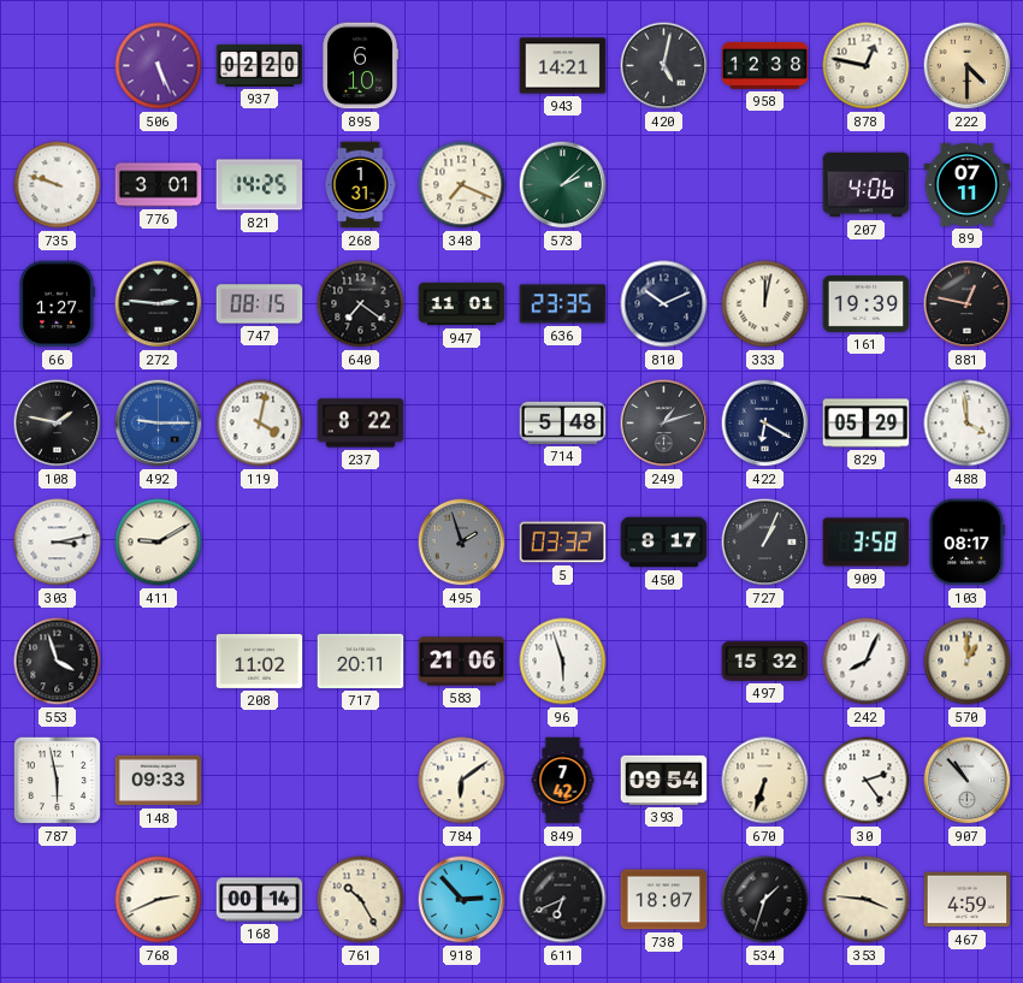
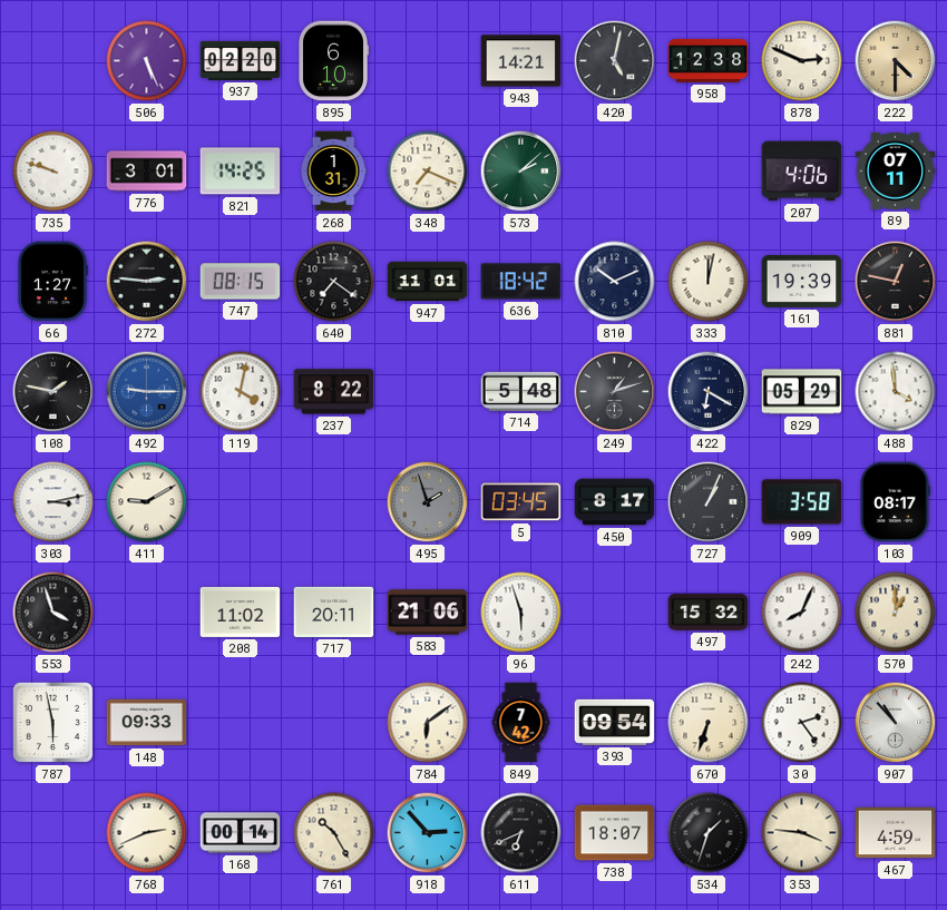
878: 12:47 -> 2:49 (802, 61)
636: 23:35 -> 18:42 (521, 282)
5: 03:32 -> 03:45 (521, 502)
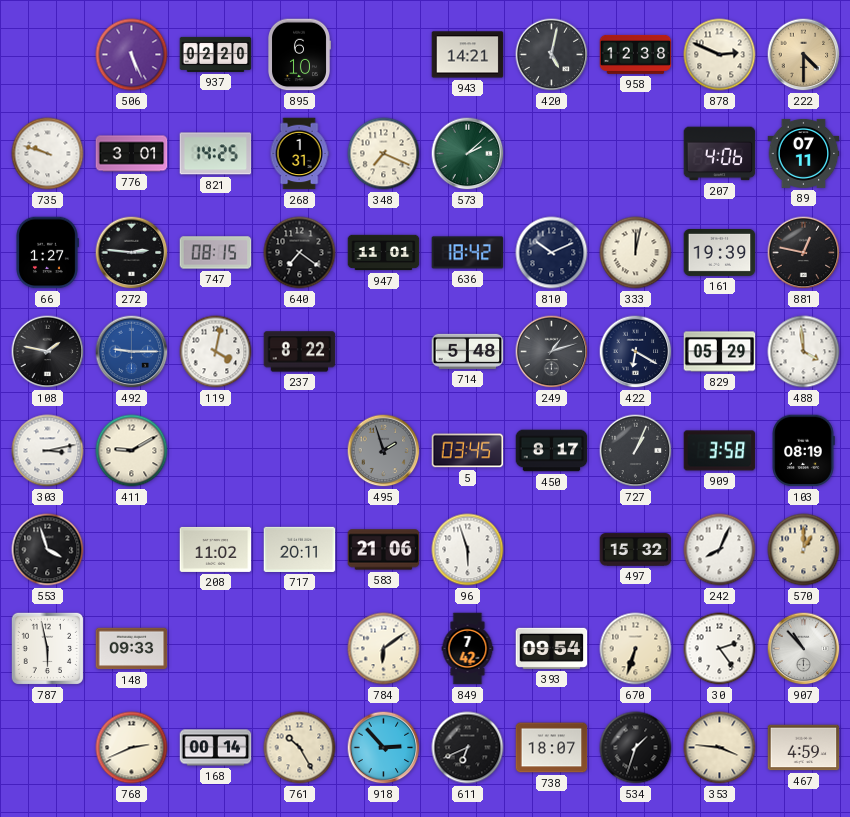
103: 08:17 -> 08:19 (803, 451)
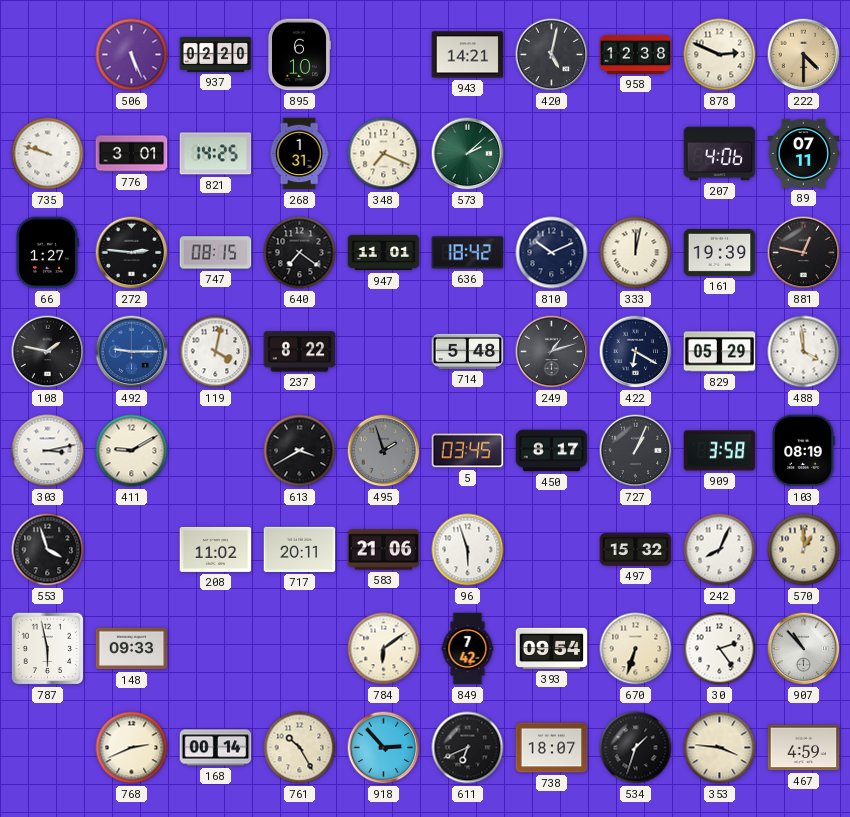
613: none -> 3:40 (300, 451)
